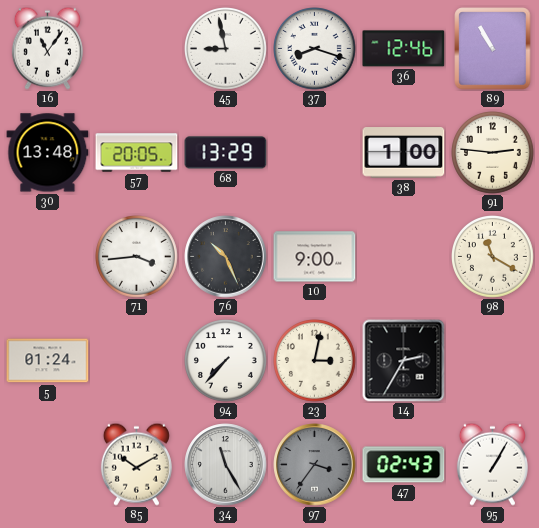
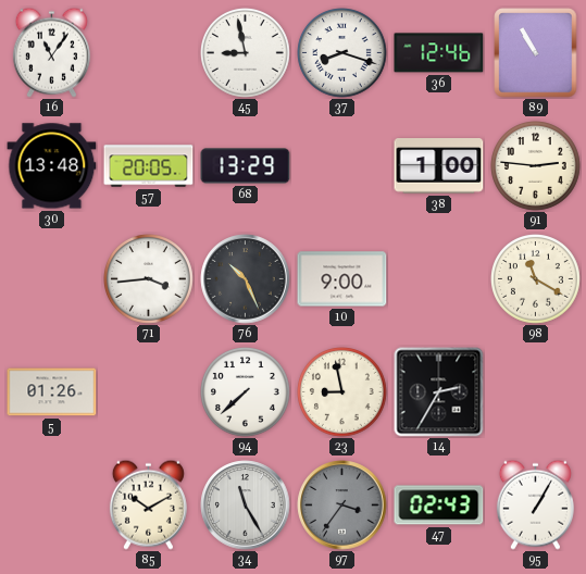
5: 01:24 -> 01:26 (52, 392)
94: 7:37 -> 7:38 (246, 392)
23: 3:02 -> 8:58 (342, 392)
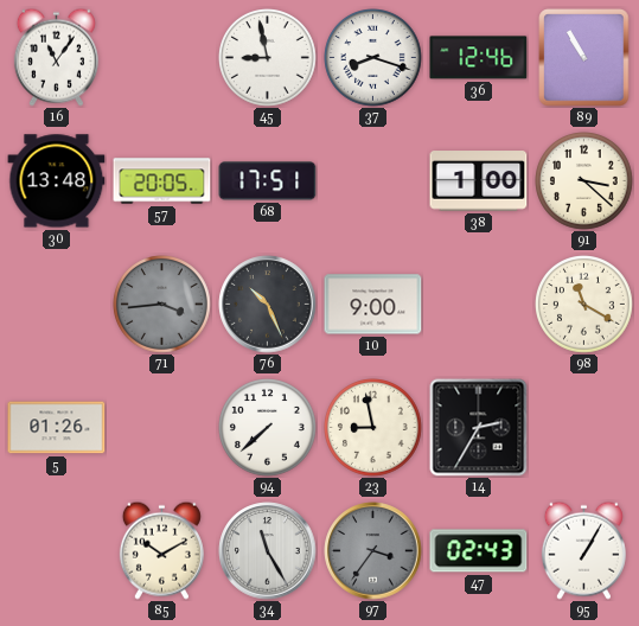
68: 13:29 -> 17:51 (268, 181)
91: 2:46 -> 3:22 (584, 181)
71 dial: white -> grey (162, 305)
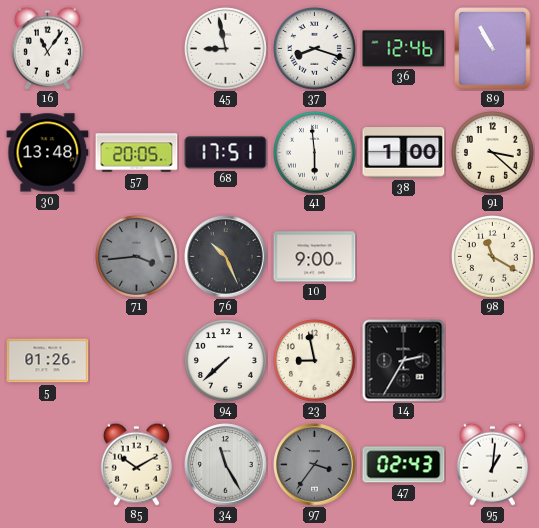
41: none -> 5:59 (315, 153)
95: 1:05 -> 1:01 (492, 464)
